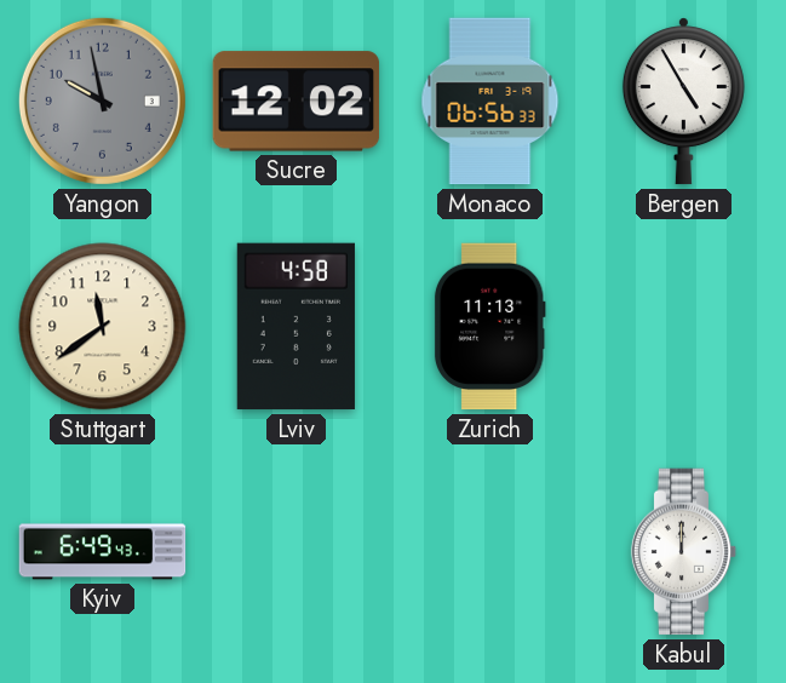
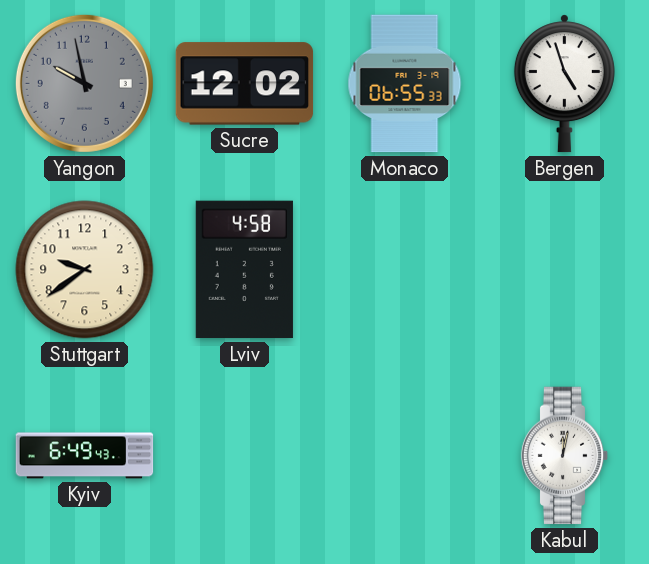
Monaco: 06:56 -> 06:55 (405, 84)
Bergen: 4:55 -> 4:57 (564, 84)
Stuttgart: 11:39 -> 9:39 (85, 270)
Zurich: 11:13 -> none (489, 327)
Kabul: 12:00 -> 12:02 (565, 456)
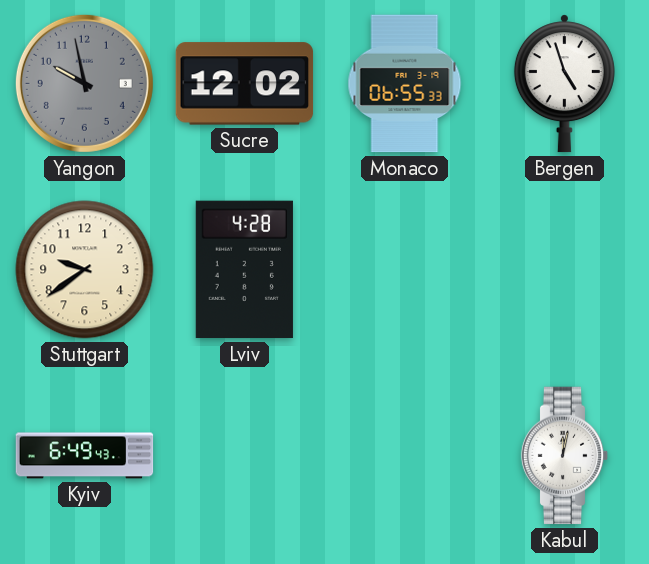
Lviv: 4:58 -> 4:28 (244, 270)
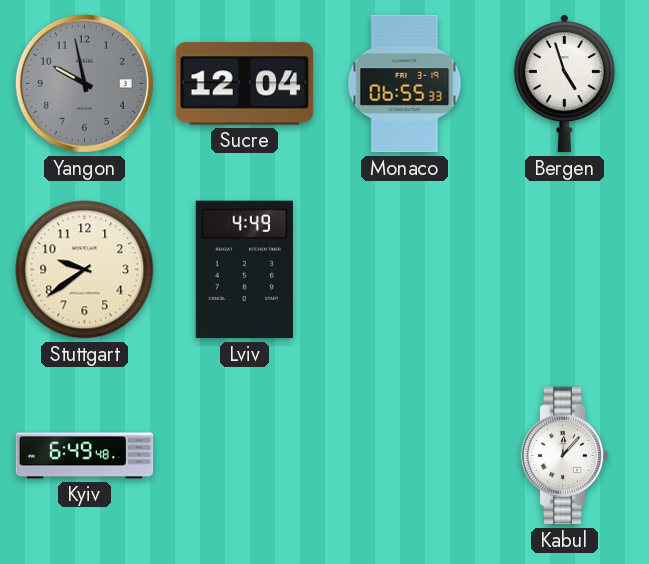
Sucre: 12:02 -> 12:04 (245, 84)
Lviv: 4:28 -> 4:49 (244, 270)
Kyiv: 6:49:43 -> 6:49:48 (85, 456)
Kabul: 12:02 -> 12:07 (565, 456)
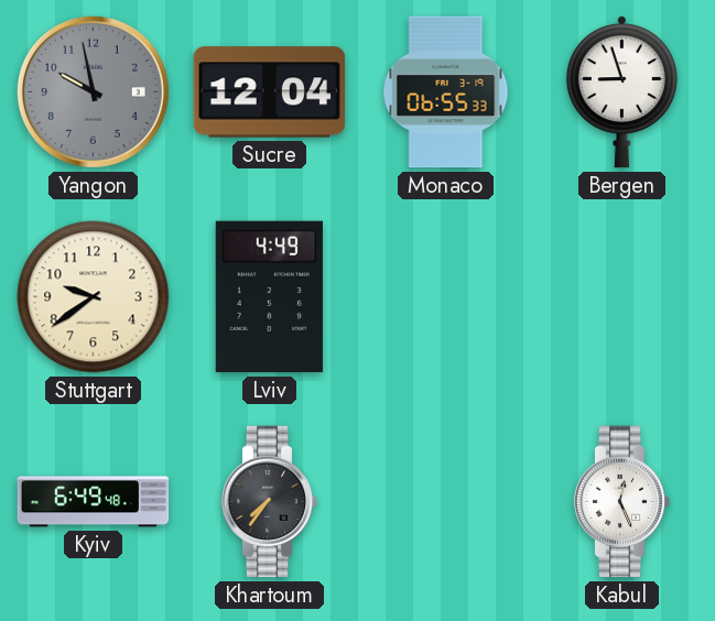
Bergen: 4:57 -> 8:57 (621, 92)
Khartoum: none -> 7:36 (270, 502)
Kabul: 12:07 -> 12:26 (622, 502)
